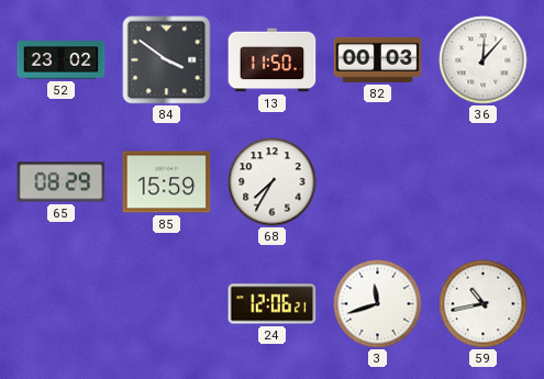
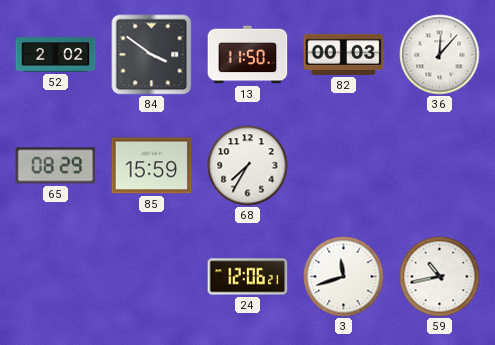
52: 23:02 -> 2:02 (56, 55)
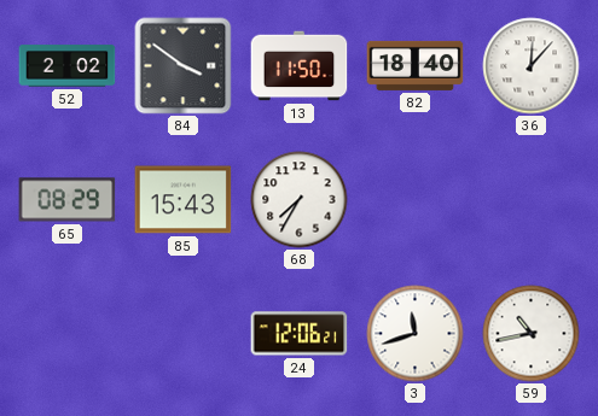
82: 00:03 -> 18:40 (416, 65)
85: 15:59 -> 15:43 (184, 200)
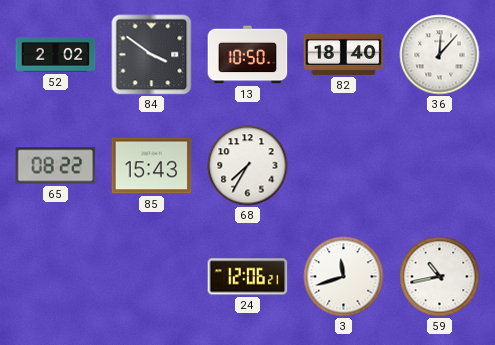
13: 11:50 -> 10:50 (248, 55)
65: 08:29 -> 08:22 (56, 166)
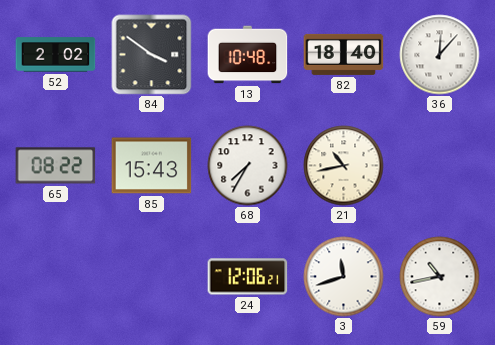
13: 10:50 -> 10:48 (248, 55)
21: none -> 10:43 (344, 166)
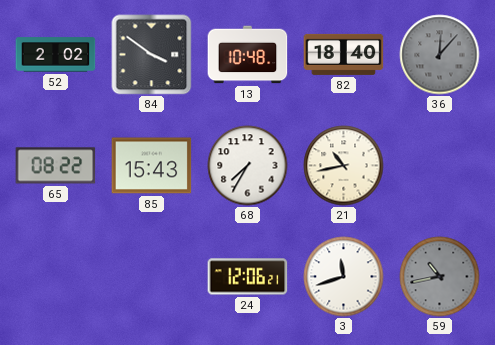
36 dial: white -> grey (440, 55)
59 dial: white -> grey (440, 277)
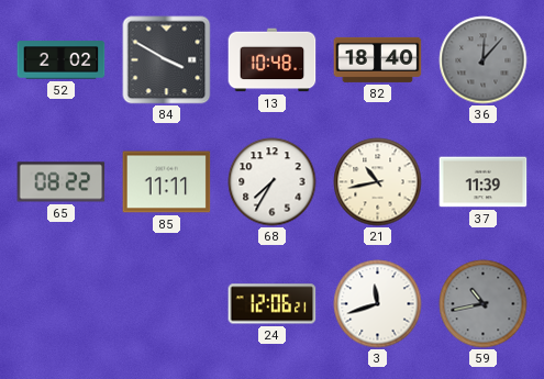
84: 3:51 -> 3:50 (167, 60)
85: 15:43 -> 11:11 (167, 182)
37: none -> 11:39 (484, 182)
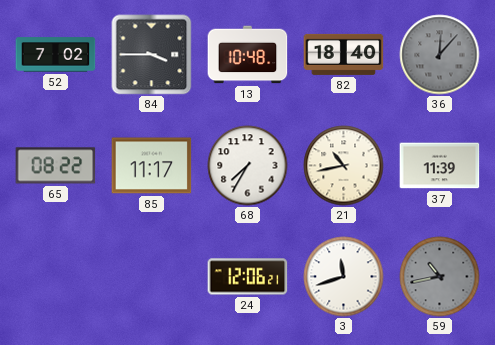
52: 2:02 -> 7:02 (56, 55)
84: 3:50 -> 3:45 (152, 55)
85: 11:11 -> 11:17 (152, 166)
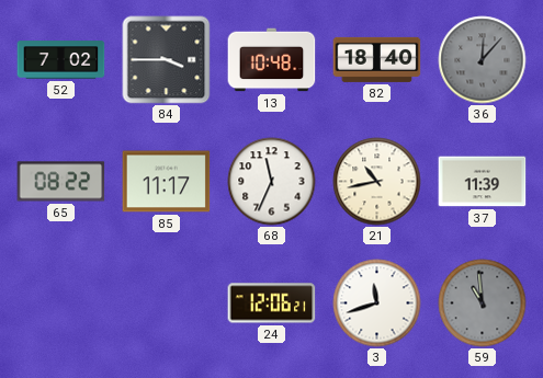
68: 7:35 -> 11:34 (272, 182)
59: 10:43 -> 10:59 (483, 303)
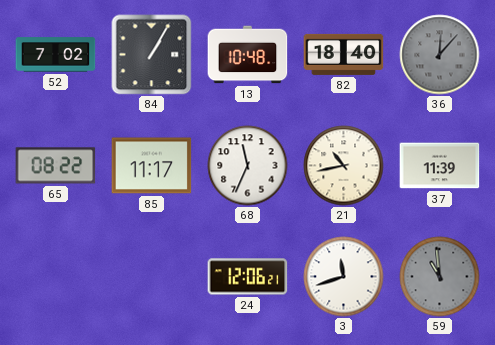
84: 3:45 -> 1:05 (152, 55)
